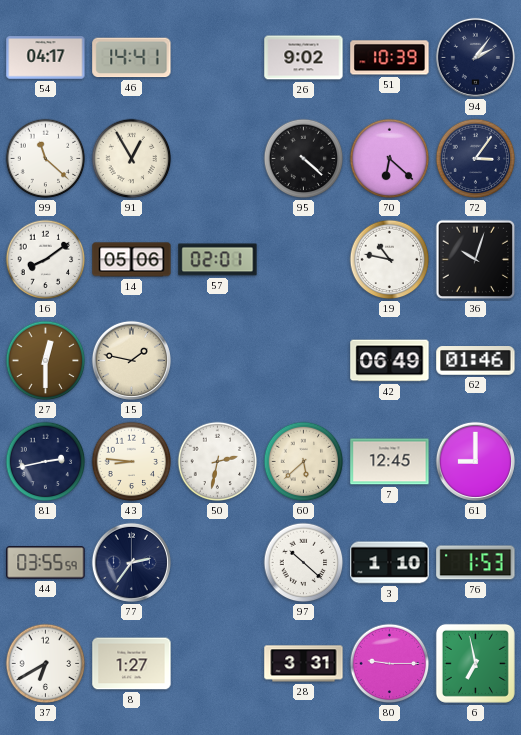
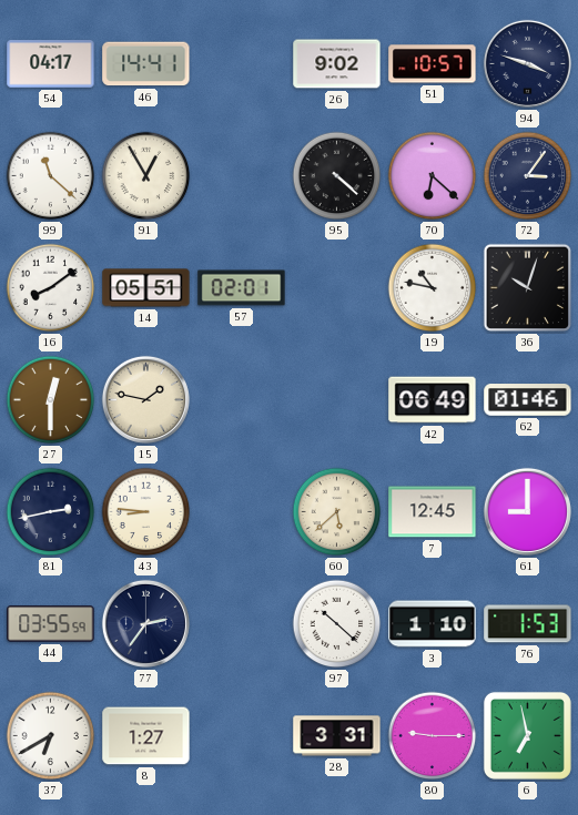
51: 10:39 -> 10:57 (433, 64)
94: 2:06 -> 3:48 (527, 63)
14: 05:06 -> 05:51 (146, 288)
50: 2:32 -> none (218, 462)
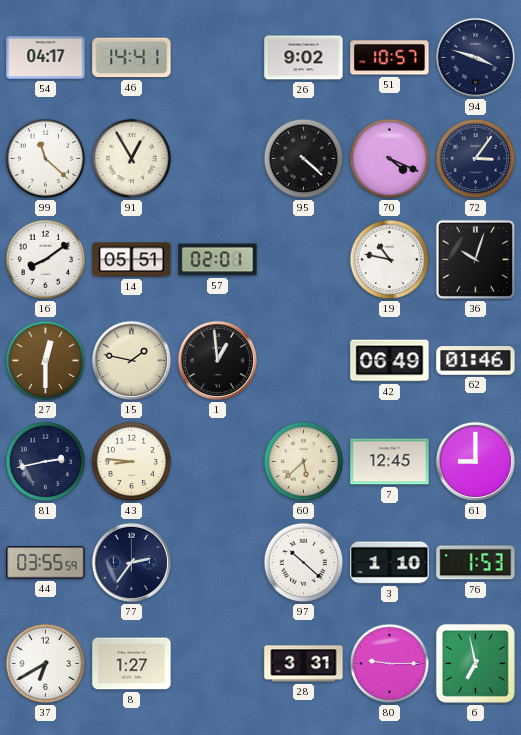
70: 6:22 -> 4:19 (390, 159)
1: none -> 12:59 (217, 360)
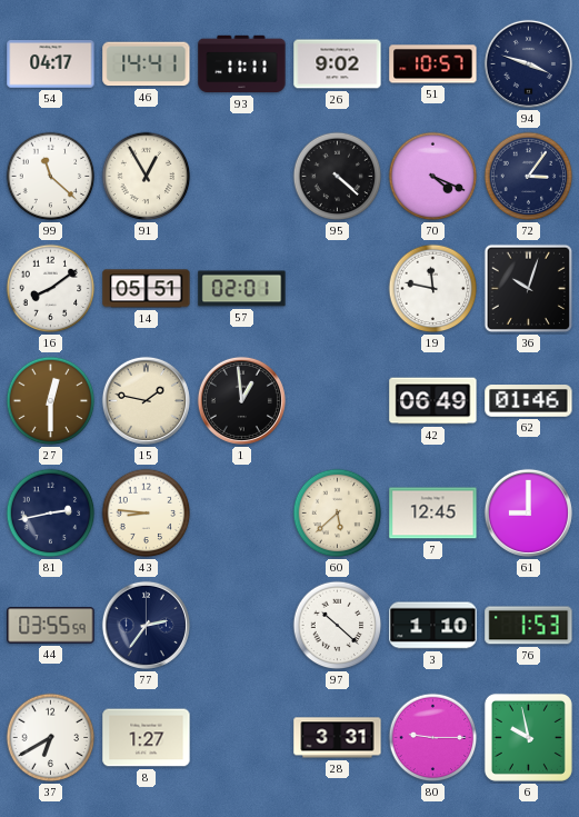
93: none -> 11:11 (242, 64)
19: 10:47 -> 11:47 (433, 289)
6: 6:58 -> 9:58 (528, 737)
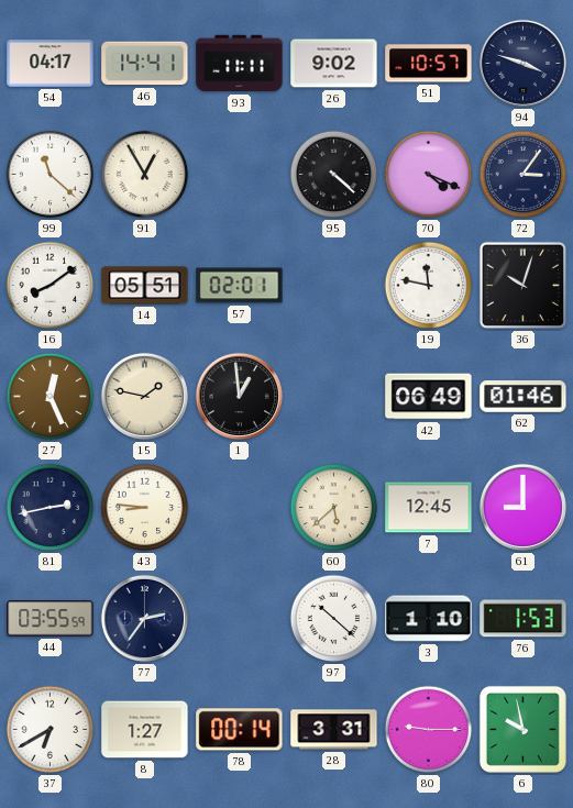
27: 12:30 -> 12:26 (51, 397)
78: none -> 00:14 (240, 730)
